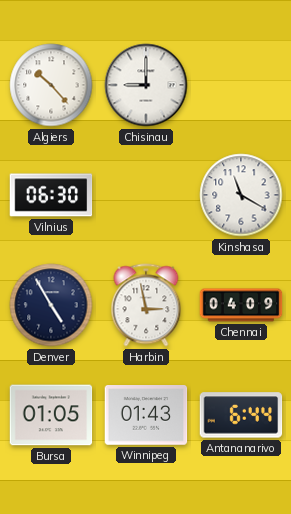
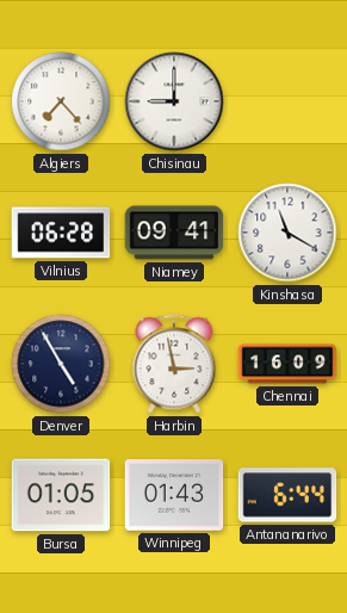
Algiers: 10:23 -> 7:23 (61, 101)
Vilnius: 06:30 -> 06:28 (61, 233)
Niamey: none -> 09:41 (174, 233)
Chennai: 04:09 -> 16:09 (287, 364)
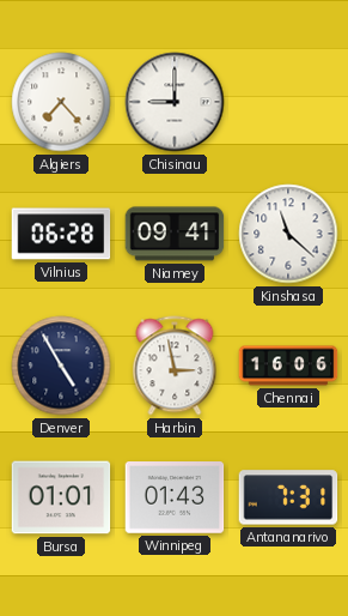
Kinshasa: 11:20 -> 11:22 (288, 234)
Chennai: 16:09 -> 16:06 (288, 366)
Bursa: 01:05 -> 01:01 (61, 497)
Antananarivo: 6:44 -> 7:31 (288, 497)
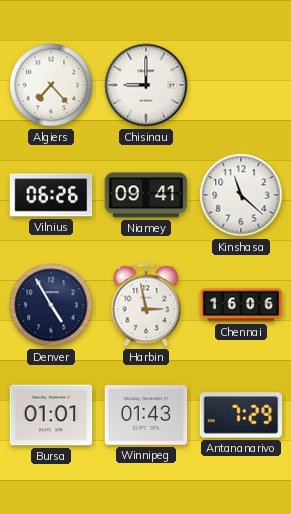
Vilnius: 06:28 -> 06:26 (51, 195)
Antananarivo: 7:31 -> 7:29 (241, 415)
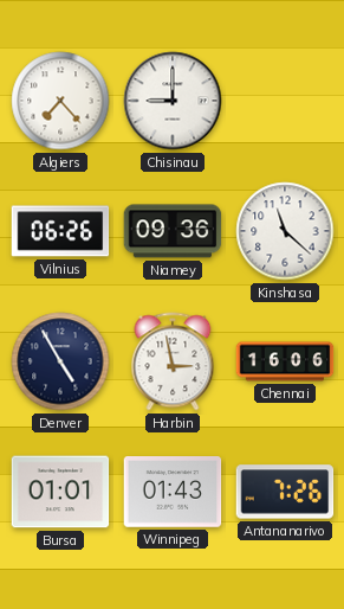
Niamey: 09:41 -> 09:36 (173, 231)
Antananarivo: 7:29 -> 7:26 (285, 492)
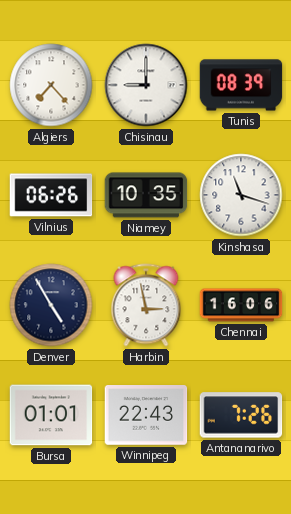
Tunis: none -> 08:39 (241, 85)
Niamey: 09:36 -> 10:35 (146, 195)
Kinshasa: 11:22 -> 11:18 (241, 195)
Winnipeg: 01:43 -> 22:43 (146, 416)
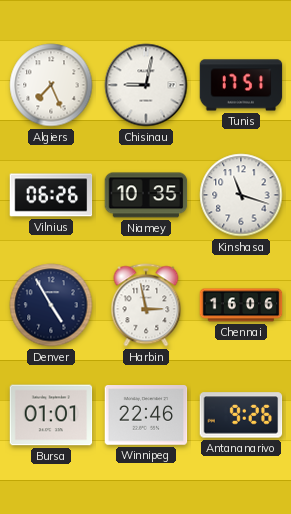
Algiers: 7:23 -> 7:26 (51, 85)
Chisinau: 9:00 -> 9:02 (146, 85)
Tunis: 08:39 -> 17:51 (241, 85)
Winnipeg: 22:43 -> 22:46 (146, 416)
Antananarivo: 7:26 -> 9:26 (241, 415)
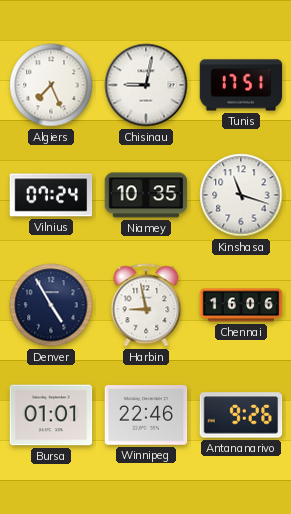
Vilnius: 06:26 -> 07:24 (51, 195)
Harbin: 2:58 -> 8:58 (146, 305)
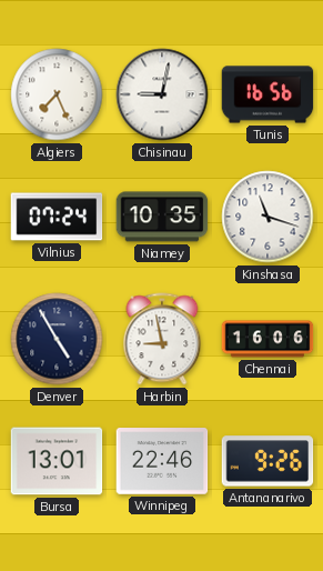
Tunis: 17:51 -> 16:56 (268, 94)
Bursa: 01:01 -> 13:01 (57, 461)
